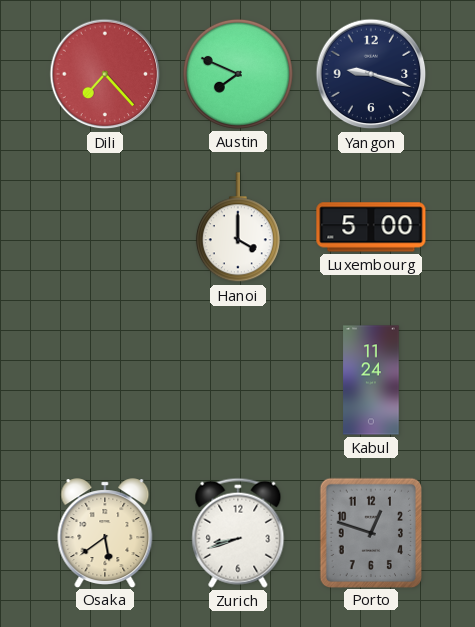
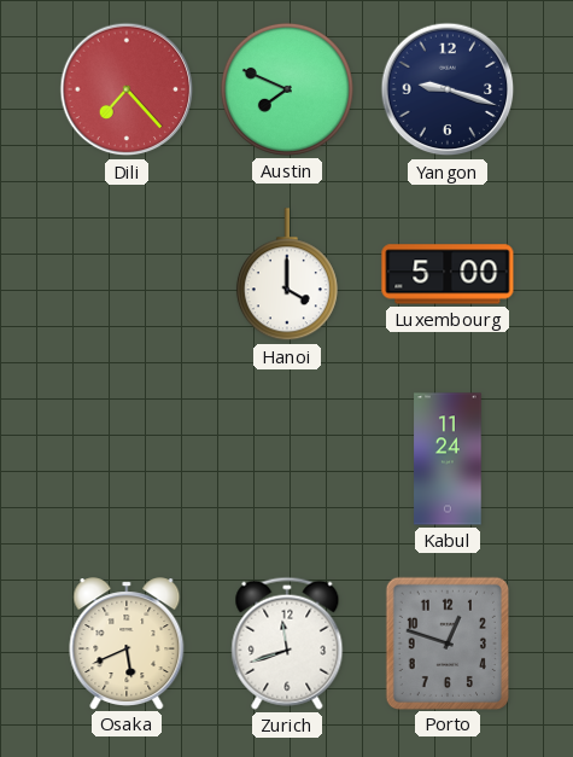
Osaka: 5:39 -> 5:41 (127, 644)
Zurich: 8:42 -> 11:42 (287, 644)
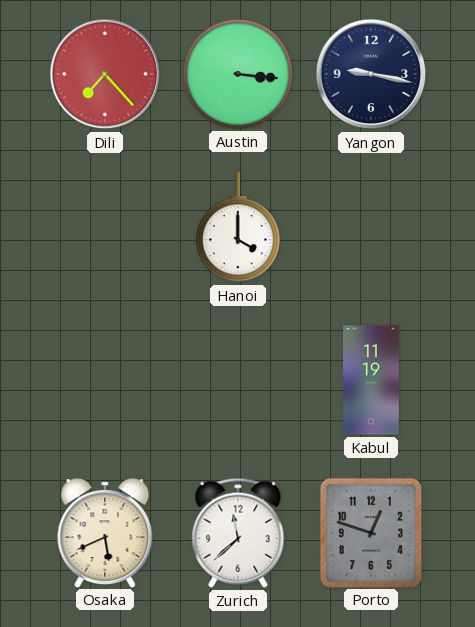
Austin: 7:49 -> 3:16 (238, 74)
Yangon: 9:18 -> 9:17 (371, 74)
Luxembourg: 5:00 -> none (448, 274)
Kabul: 11:24 -> 11:19 (371, 380)
Zurich: 11:42 -> 11:38 (238, 533)
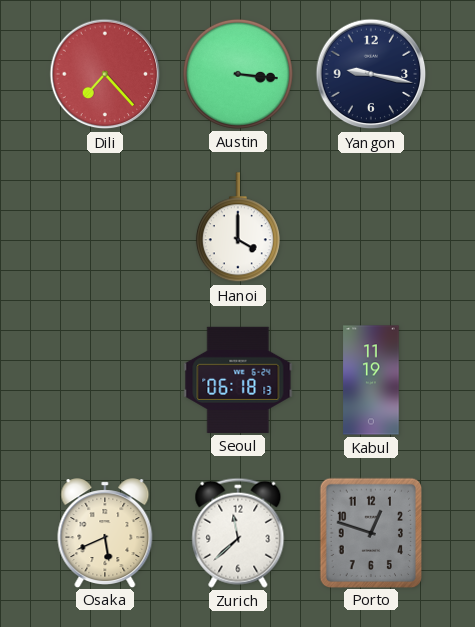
Seoul: none -> 06:18 (238, 380)
